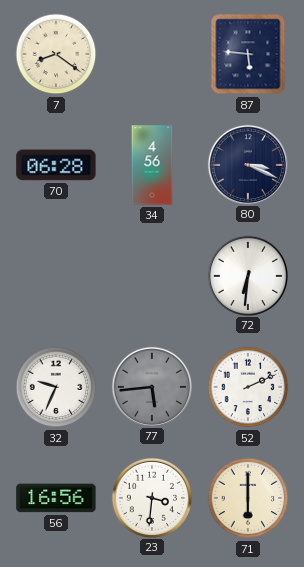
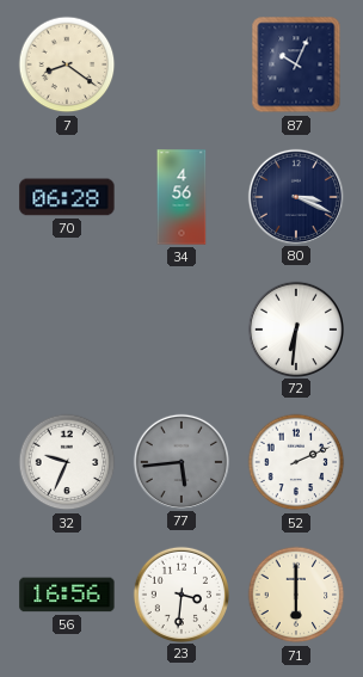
87: 5:46 -> 10:04 (296, 64)
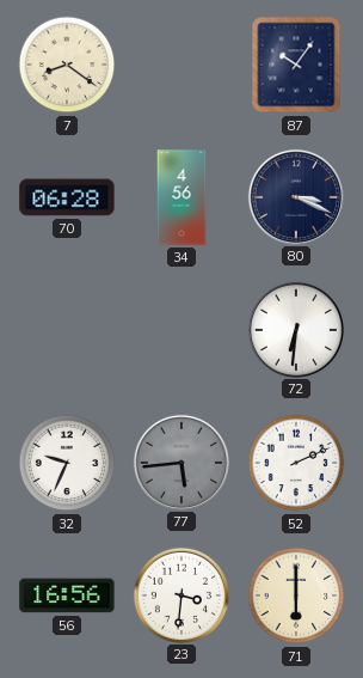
87: 10:04 -> 10:06 (296, 65)
